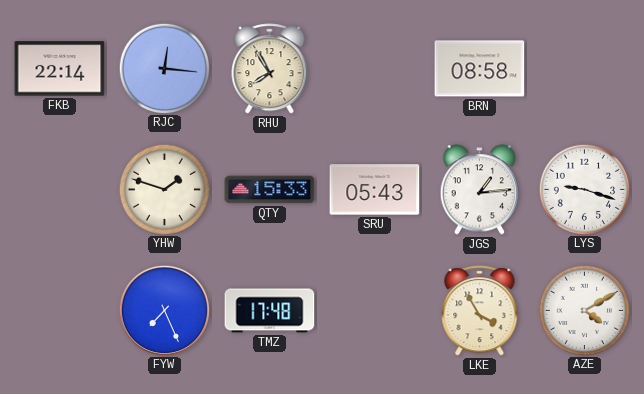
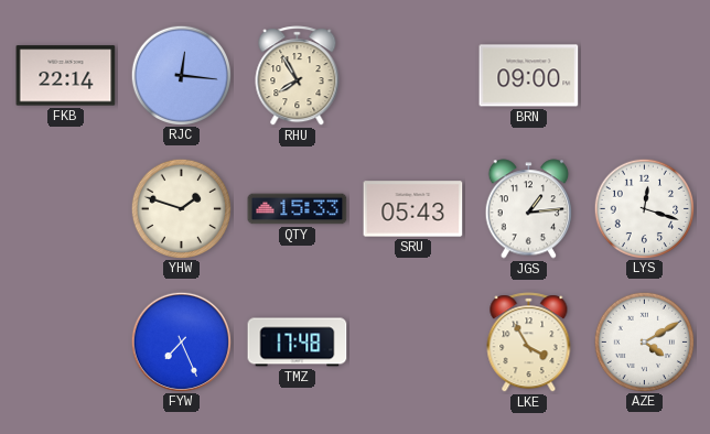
BRN: 08:58 -> 09:00 (529, 76)
LYS: 9:18 -> 12:18 (644, 208)
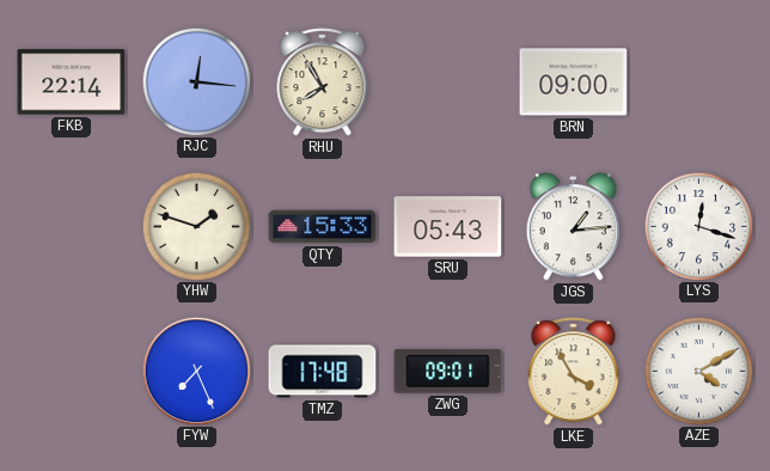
ZWG: none -> 09:01 (448, 372)
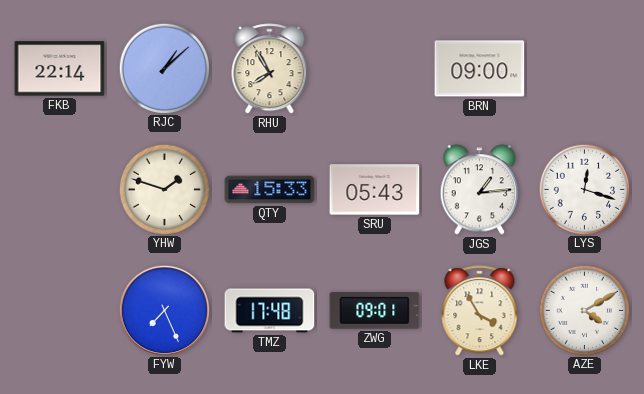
RJC: 12:16 -> 1:08 (164, 68)
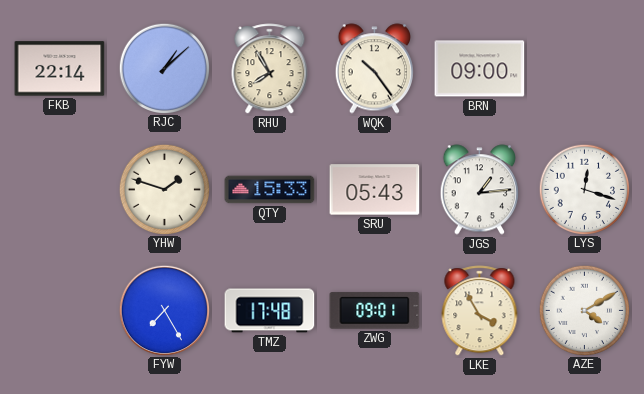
WQK: none -> 10:24 (374, 69)
FYW: 7:26 -> 7:25 (164, 310)
